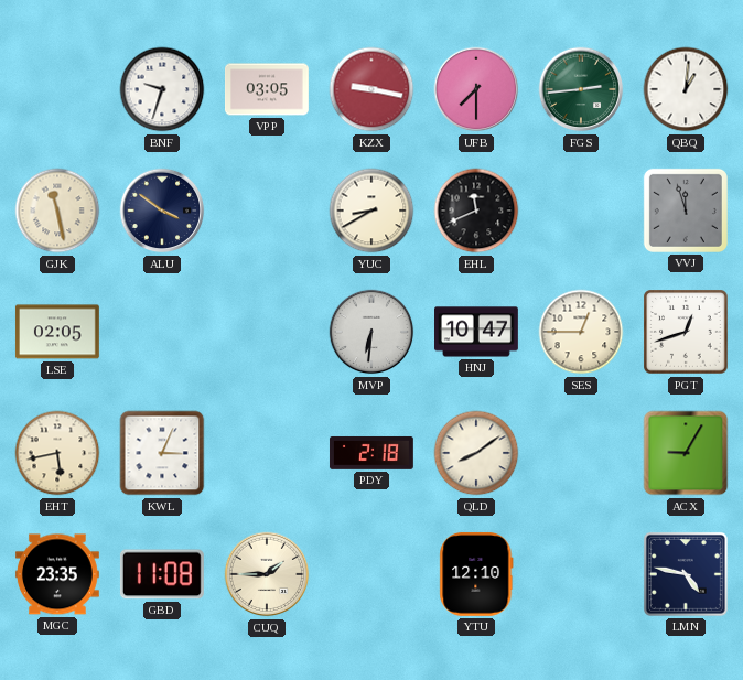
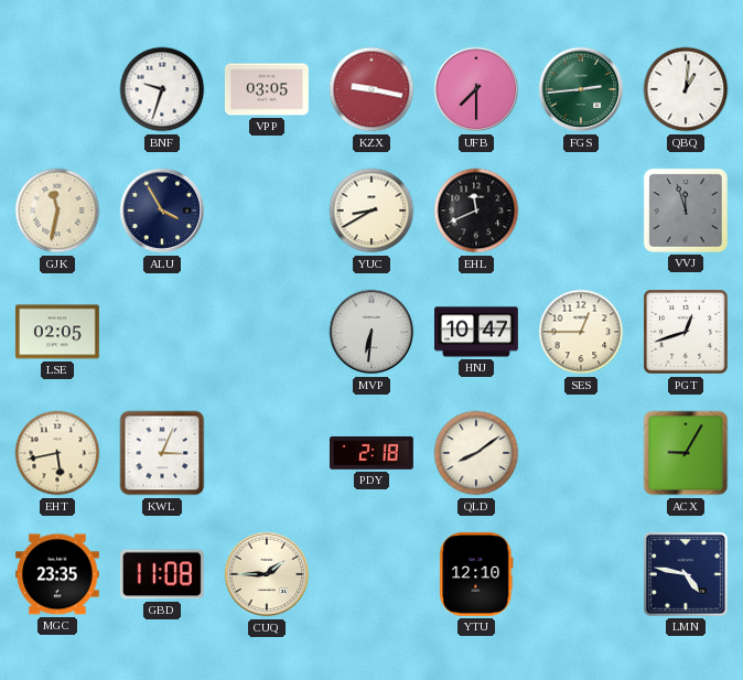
GJK: 11:28 -> 11:32 (57, 211)
ALU: 3:51 -> 3:55 (162, 211)
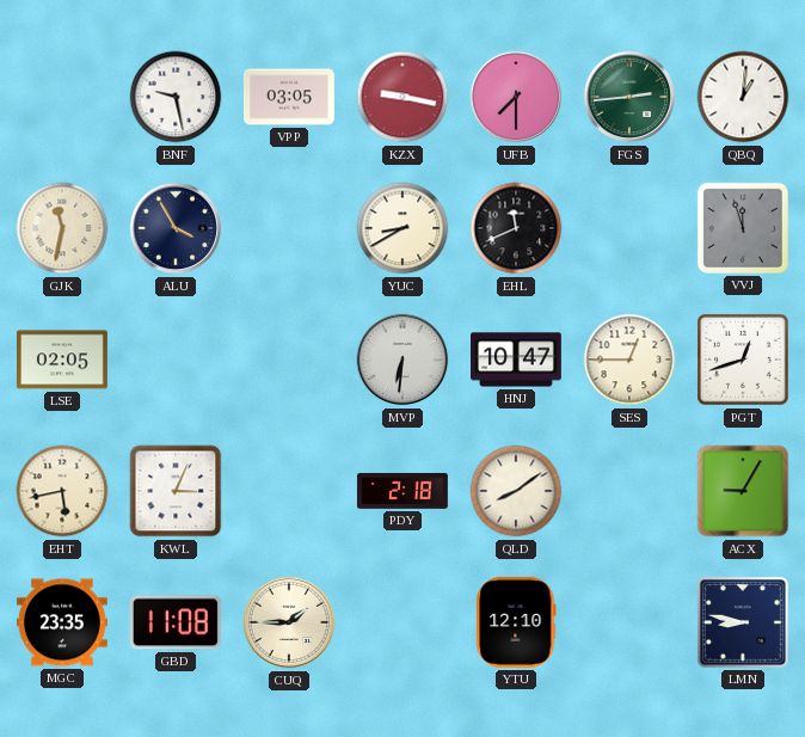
BNF: 9:33 -> 9:28 (176, 97)
LMN: 4:47 -> 8:47 (743, 622)
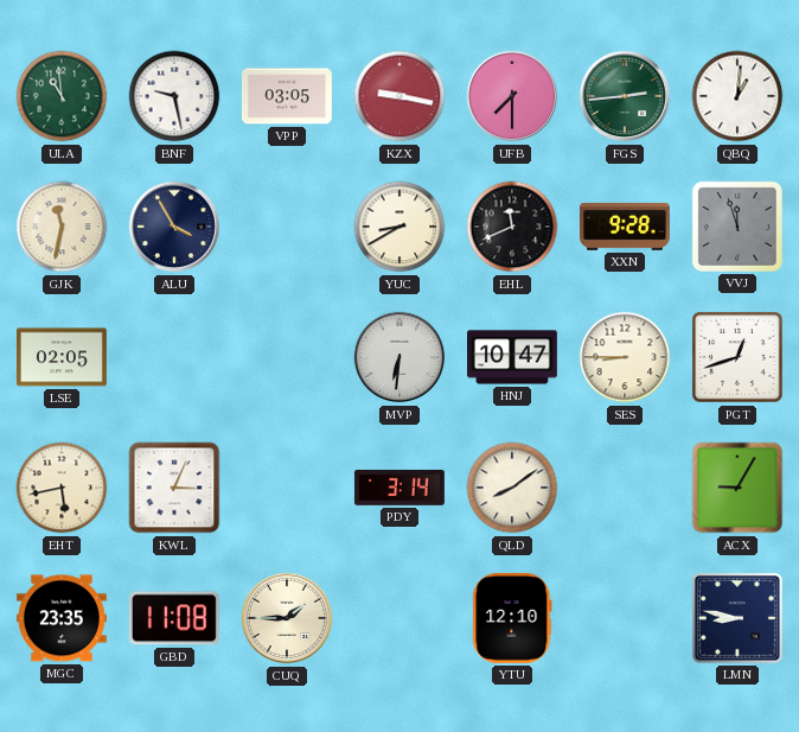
ULA: none -> 10:59 (62, 96)
XXN: none -> 9:28 (626, 227)
SES: 12:45 -> 8:45 (625, 357)
PDY: 2:18 -> 3:14 (399, 488)
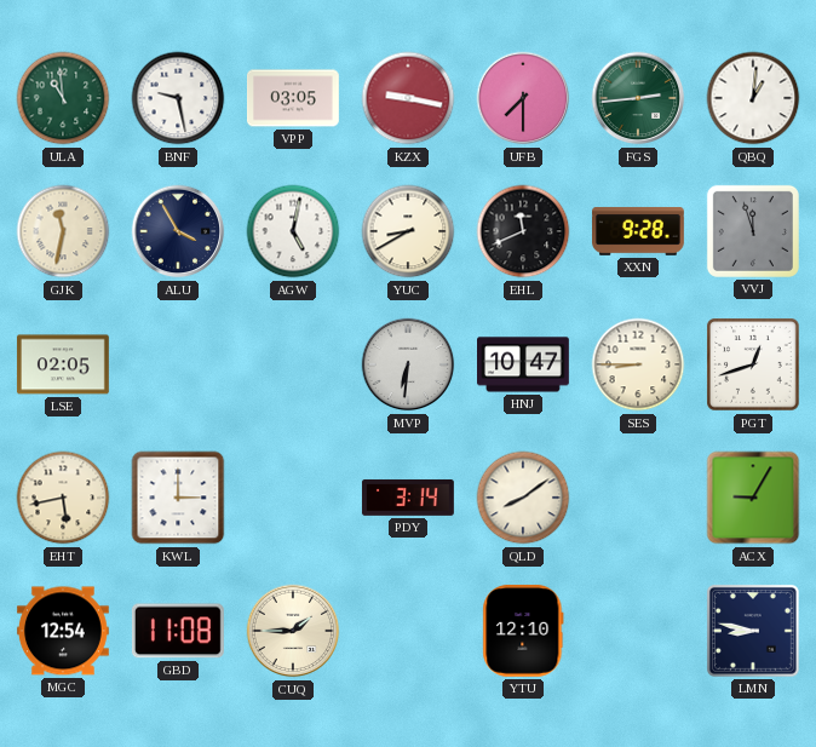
AGW: none -> 5:02 (293, 231)
KWL: 3:04 -> 3:00 (178, 498)
MGC: 23:35 -> 12:54 (63, 631)
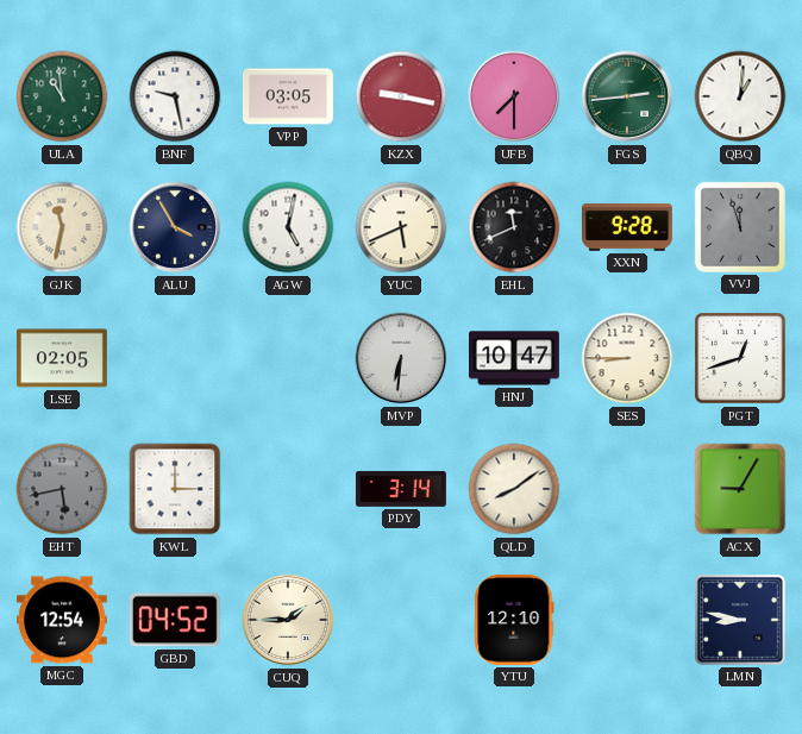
YUC: 8:40 -> 5:41 (401, 227)
EHT dial: cream -> grey (62, 489)
GBD: 11:08 -> 04:52 (175, 620)
